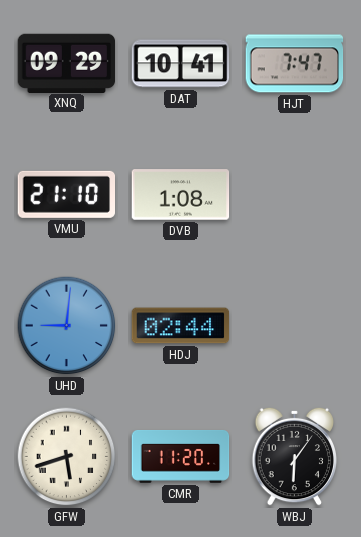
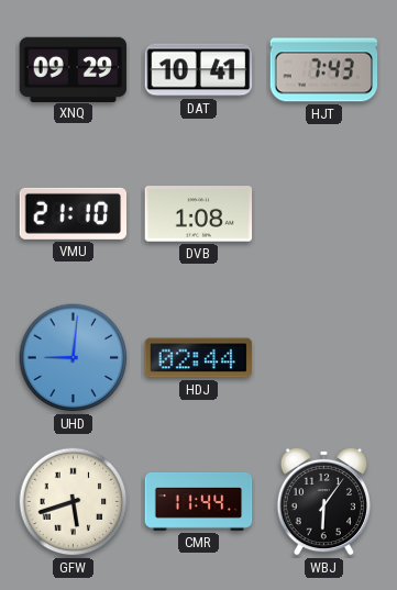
HJT: 7:47 -> 7:43 (324, 70)
CMR: 11:20 -> 11:44 (199, 502)
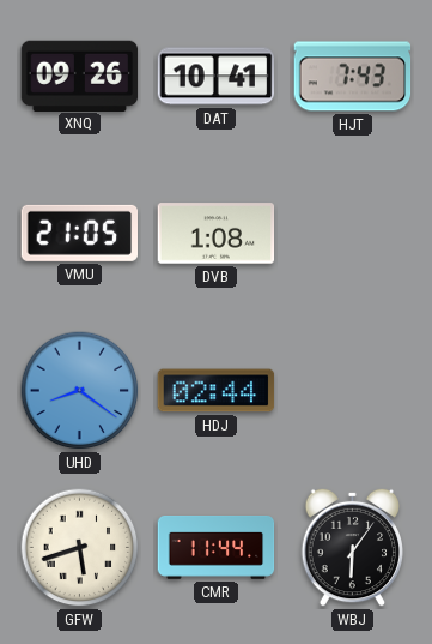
XNQ: 09:29 -> 09:26 (80, 76)
VMU: 21:10 -> 21:05 (80, 233)
UHD: 9:01 -> 8:21 (80, 391)
